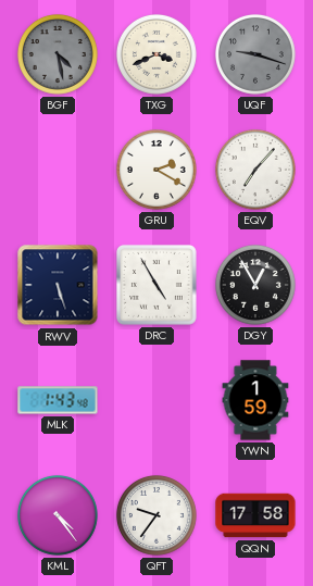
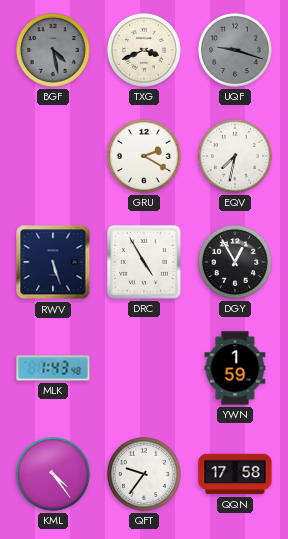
EQV: 7:07 -> 7:32 (235, 156)
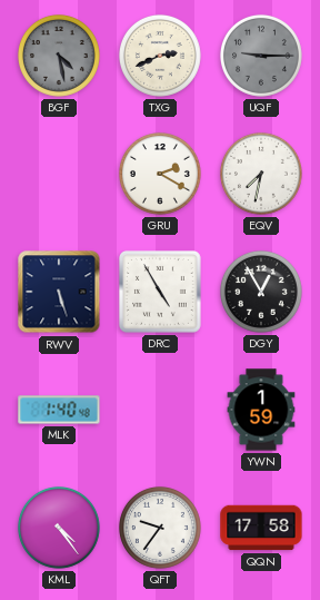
TXG: 3:41 -> 2:41 (160, 56)
UQF: 9:18 -> 9:15 (261, 56)
MLK: 1:43 -> 1:40 (59, 410)
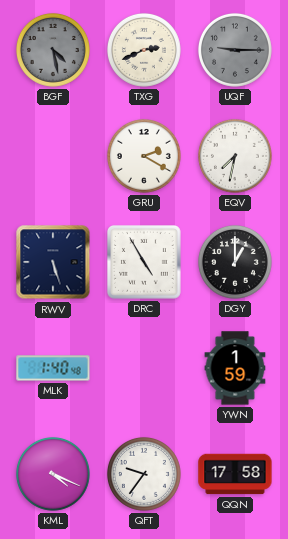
DGY: 12:55 -> 1:00 (235, 262)
KML: 4:24 -> 4:19 (53, 474)
